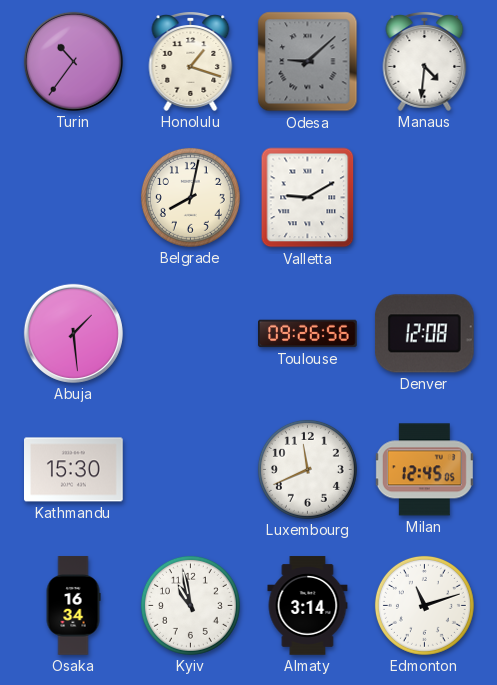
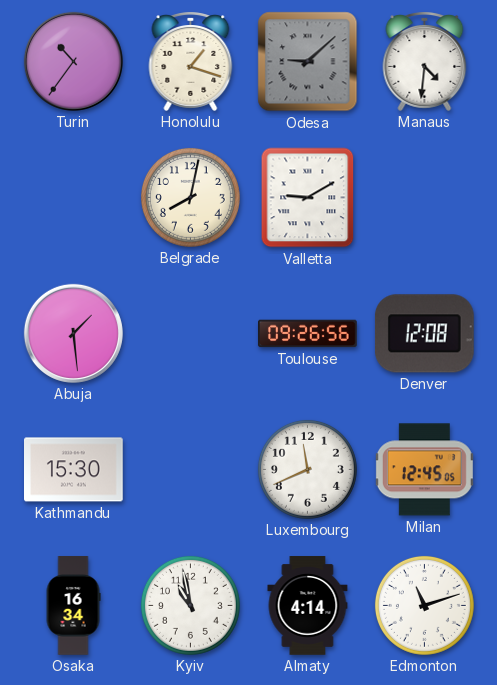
Almaty: 3:14 -> 4:14 (308, 606)
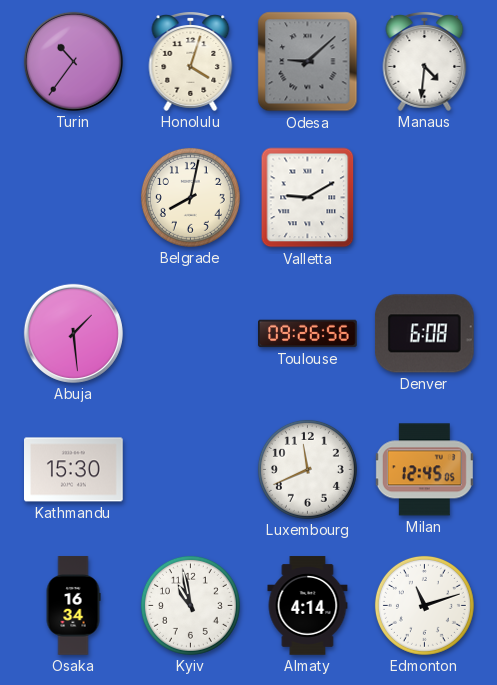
Honolulu: 1:18 -> 4:03 (191, 62)
Denver: 12:08 -> 6:08 (424, 334)
